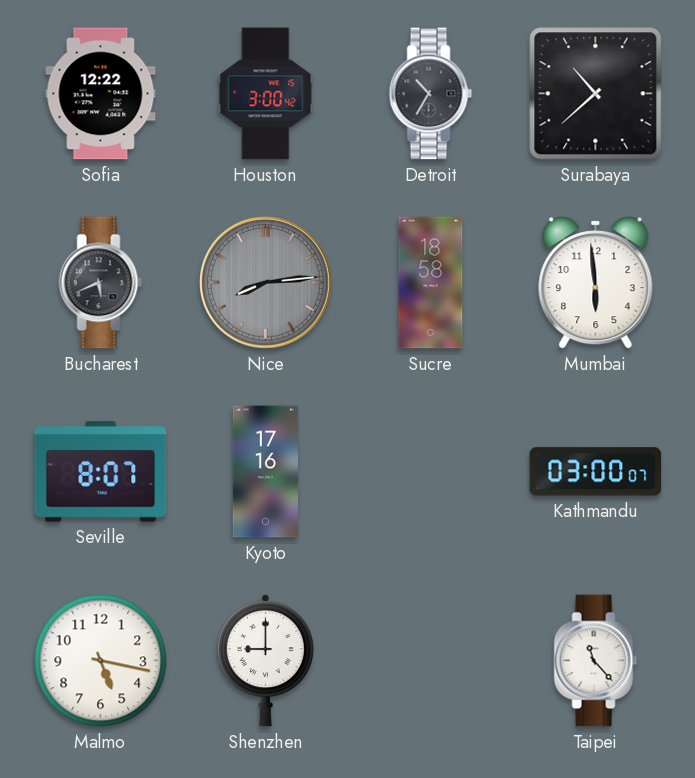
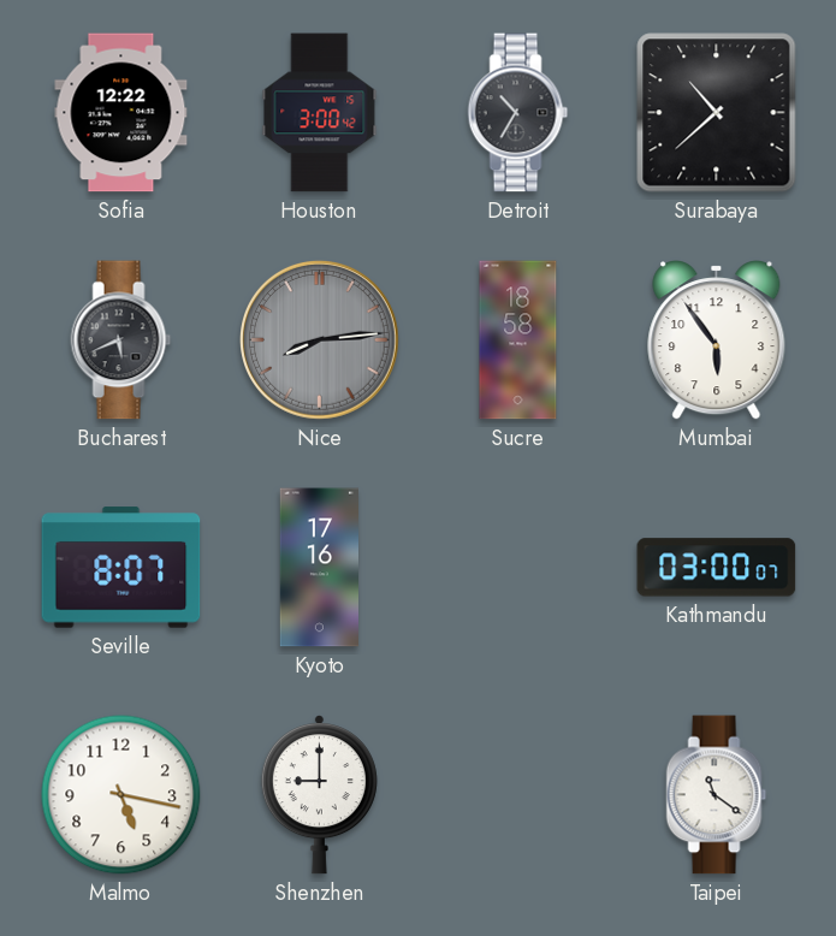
Mumbai: 5:59 -> 5:54 (717, 340)
Taipei: 11:23 -> 11:21 (717, 795)
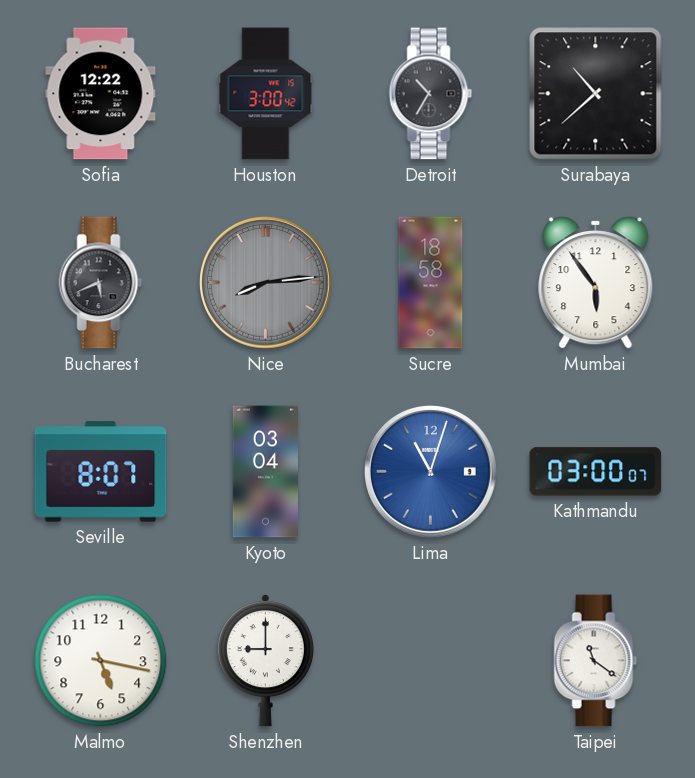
Kyoto: 17:16 -> 03:04 (266, 472)
Lima: none -> 11:03 (431, 472)
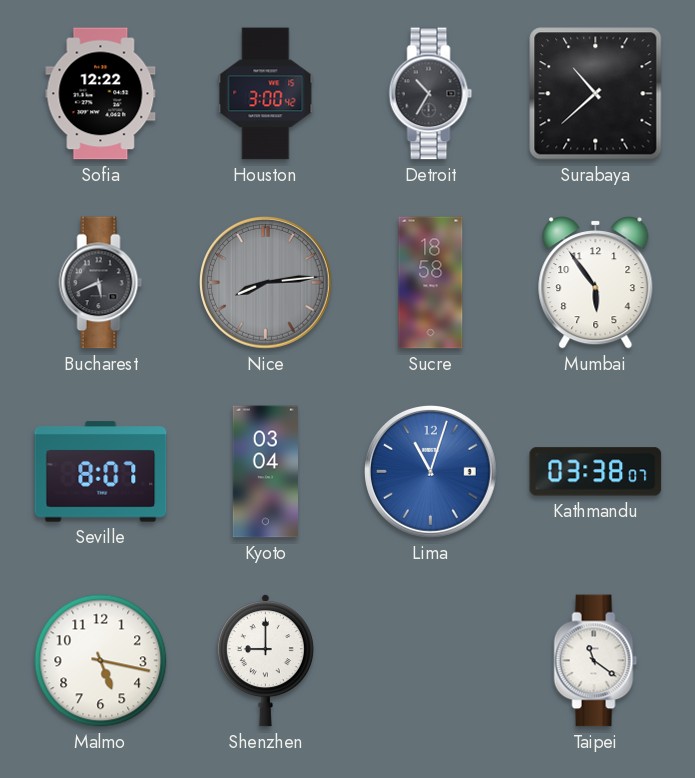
Kathmandu: 03:00 -> 03:38 (596, 472)
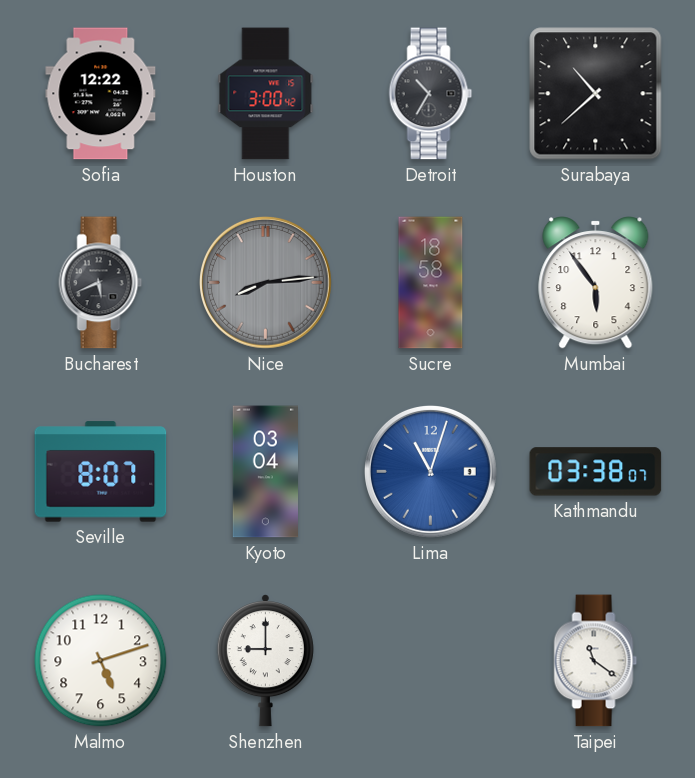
Malmo: 5:17 -> 5:12 (101, 661)
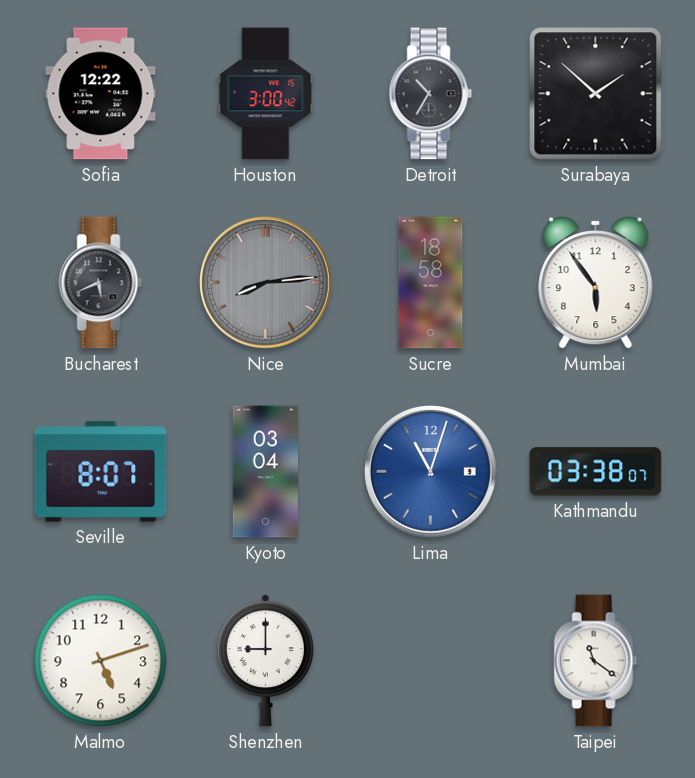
Surabaya: 10:38 -> 1:52 (596, 94)
